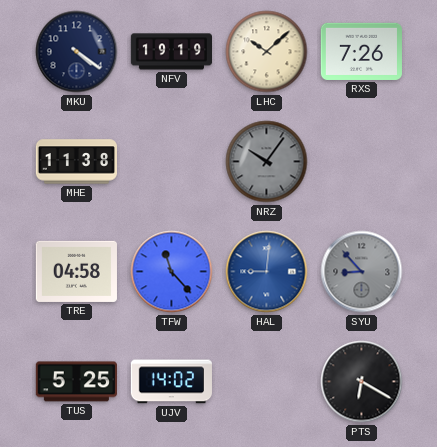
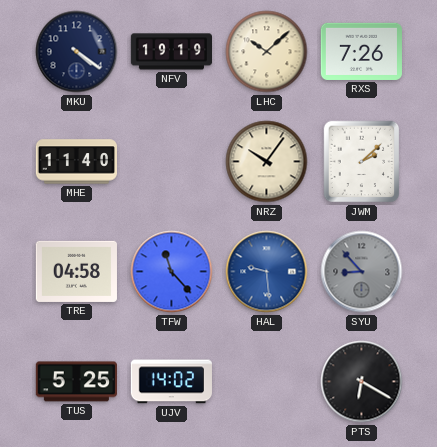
MHE: 11:38 -> 11:40 (76, 162)
NRZ dial: grey -> cream (267, 162)
JWM: none -> 2:08 (362, 162)
HAL: 9:01 -> 9:29 (267, 272)
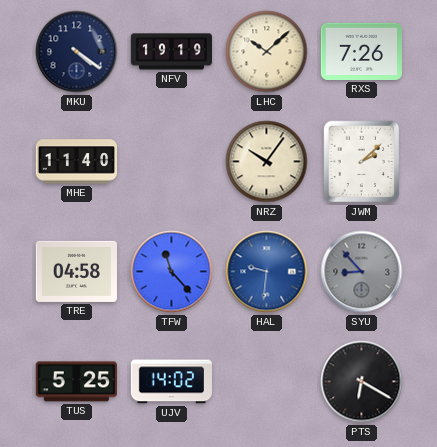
HAL: 9:29 -> 9:31 (267, 272)
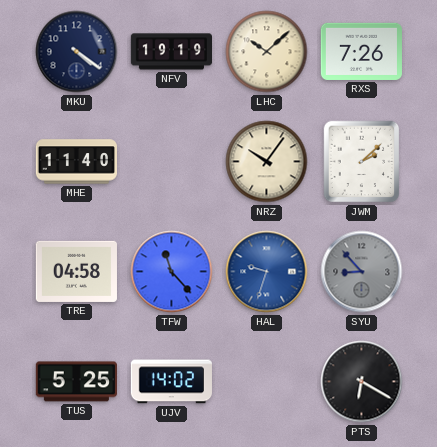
HAL: 9:31 -> 9:33 (267, 272)
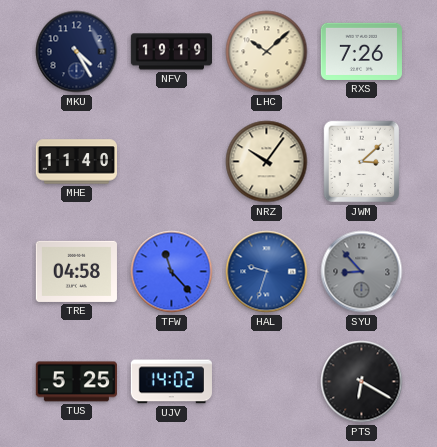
MKU: 4:21 -> 4:25 (77, 52)
JWM: 2:08 -> 3:08 (362, 162)
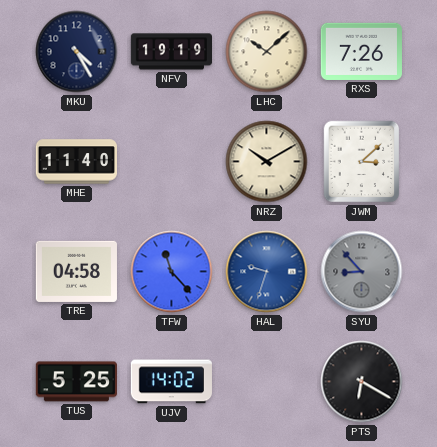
NRZ: 10:06 -> 10:10 (267, 162)
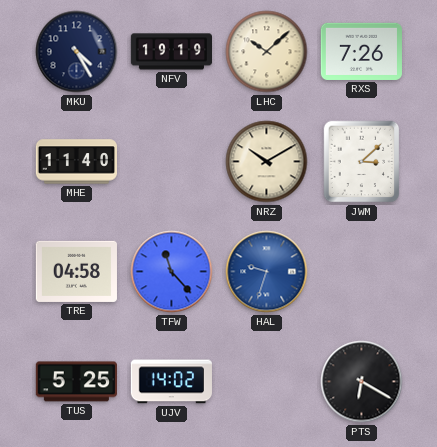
SYU: 8:53 -> none (362, 272)
